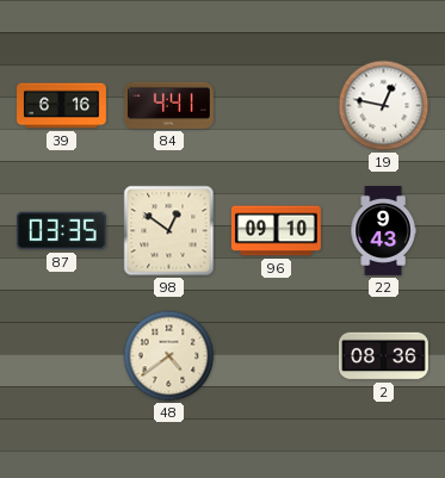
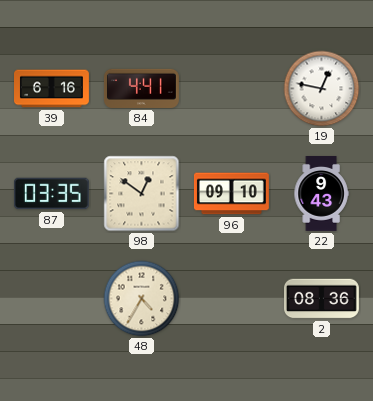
48: 4:39 -> 4:35 (142, 299)
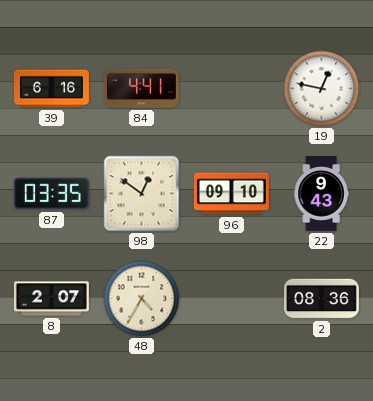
8: none -> 2:07 (51, 299)
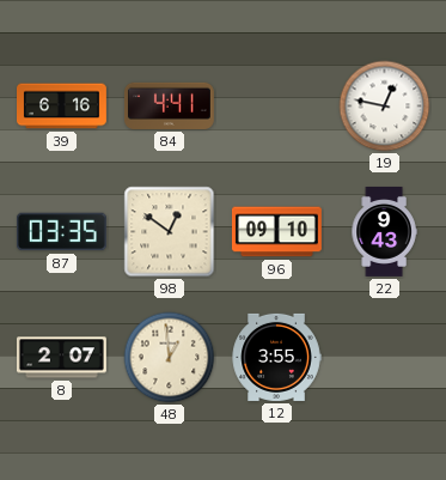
48: 4:35 -> 12:59 (170, 358)
12: none -> 3:55 (276, 357)
2: 08:36 -> none (322, 299)
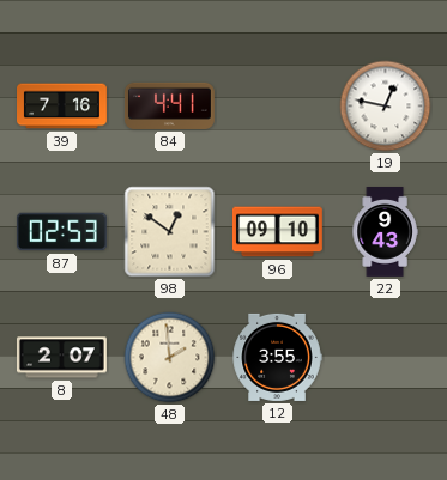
39: 6:16 -> 7:16 (62, 107)
87: 03:35 -> 02:53 (61, 232)
48: 12:59 -> 1:59 (170, 358)
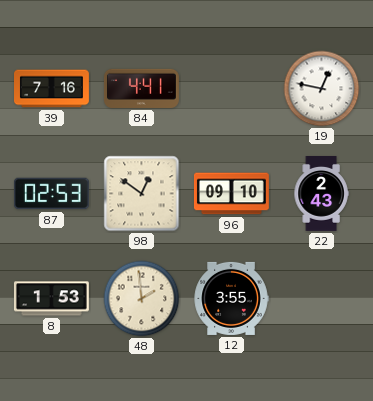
22: 9:43 -> 2:43 (321, 194)
8: 2:07 -> 1:53 (51, 299)
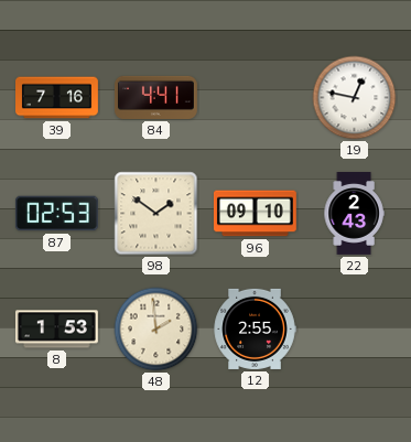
98: 12:51 -> 1:51 (156, 214)
12: 3:55 -> 2:55 (255, 328)
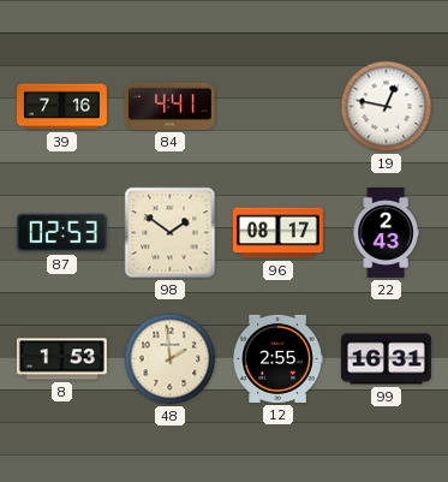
96: 09:10 -> 08:17 (277, 233)
99: none -> 16:31 (387, 359)
